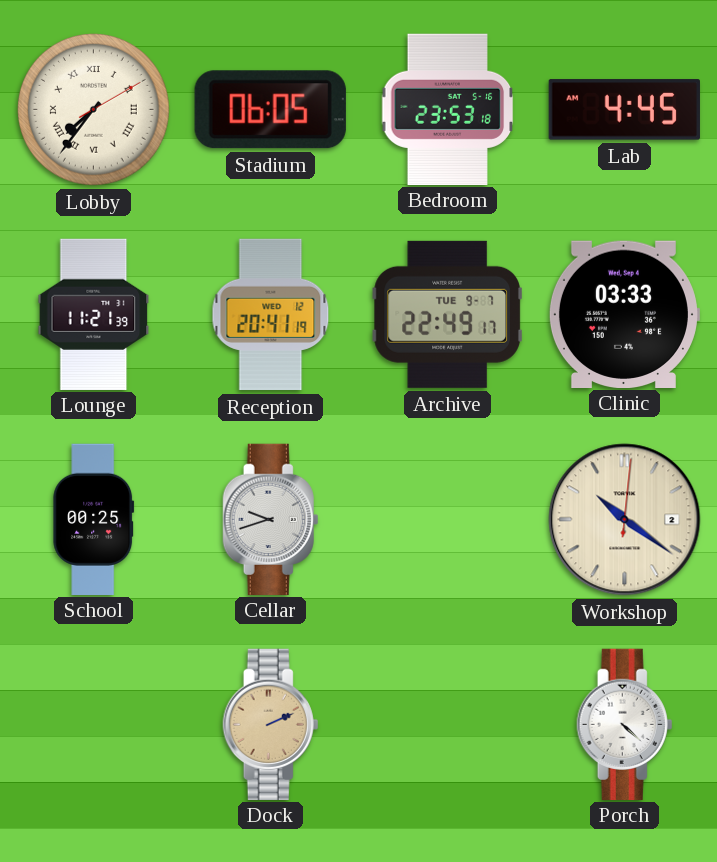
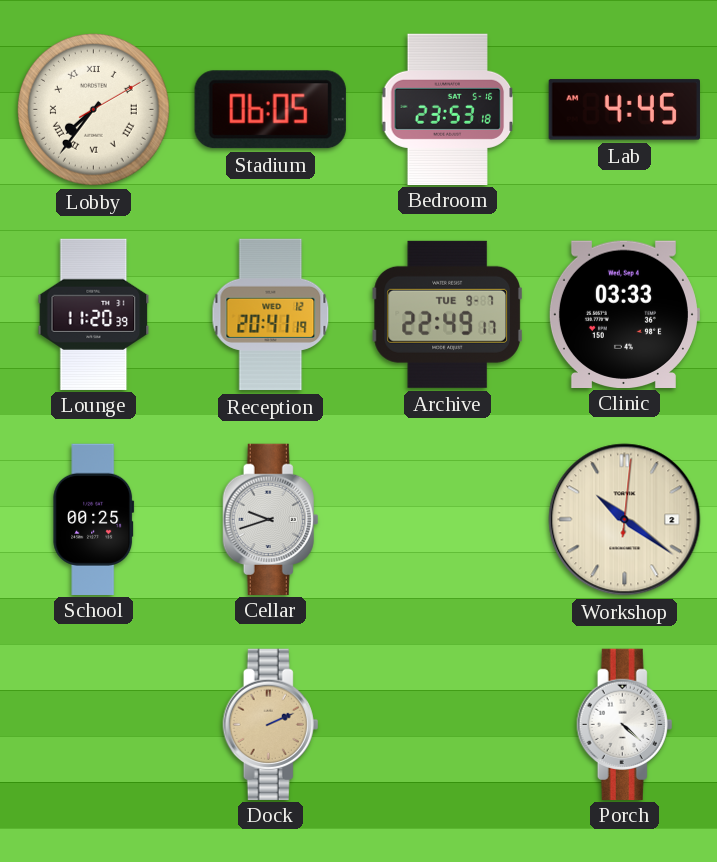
Lounge: 11:21 -> 11:20 (94, 314)
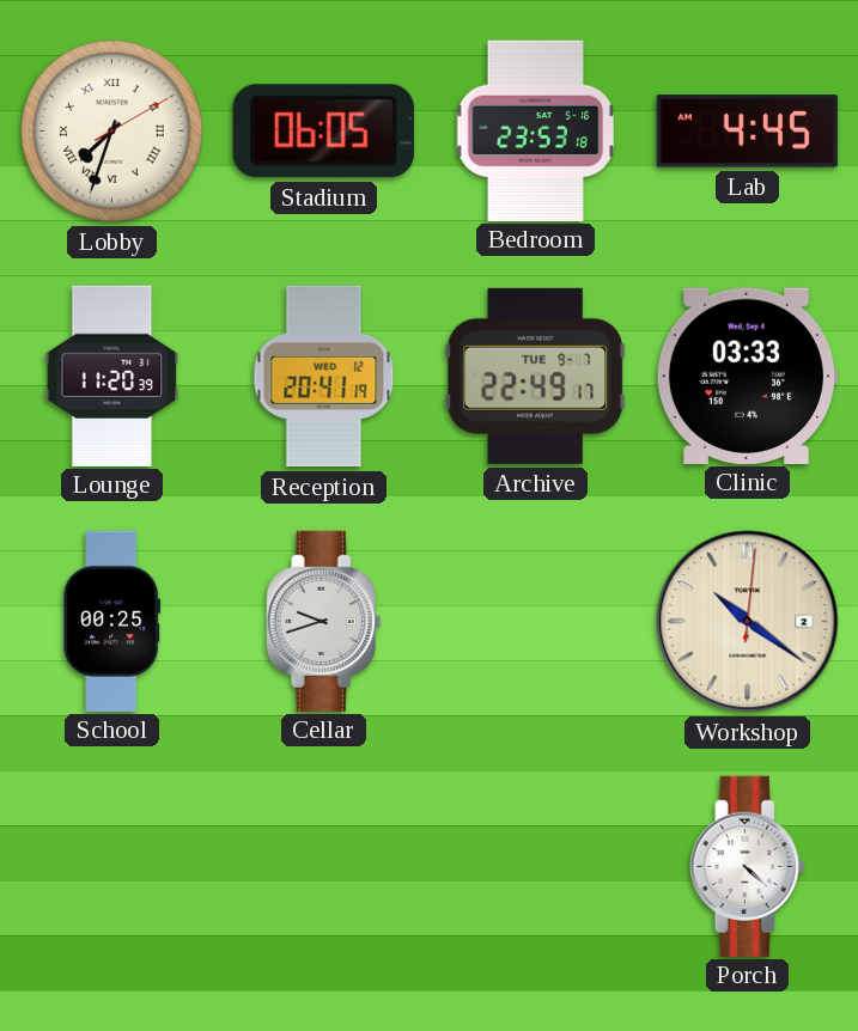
Lobby: 7:36 -> 7:33 (111, 130)
Dock: 2:11 -> none (271, 724)
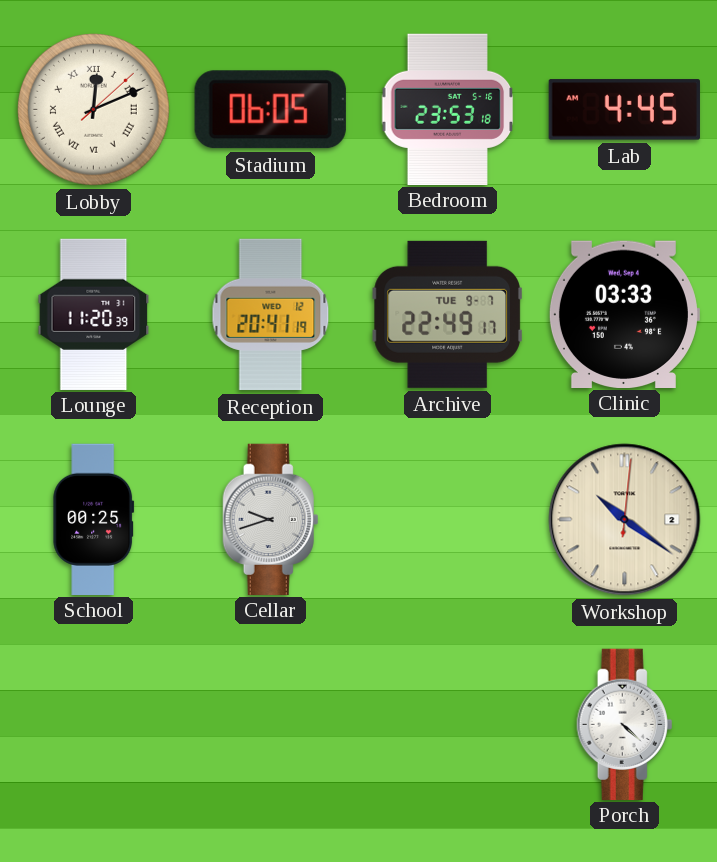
Lobby: 7:33 -> 12:11 (93, 109)
